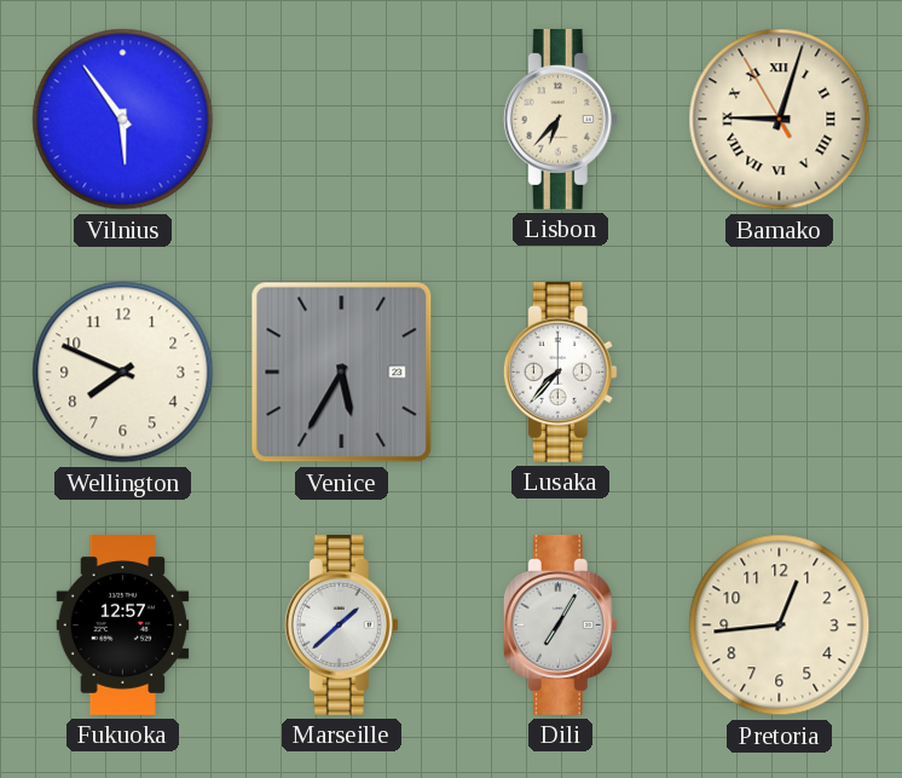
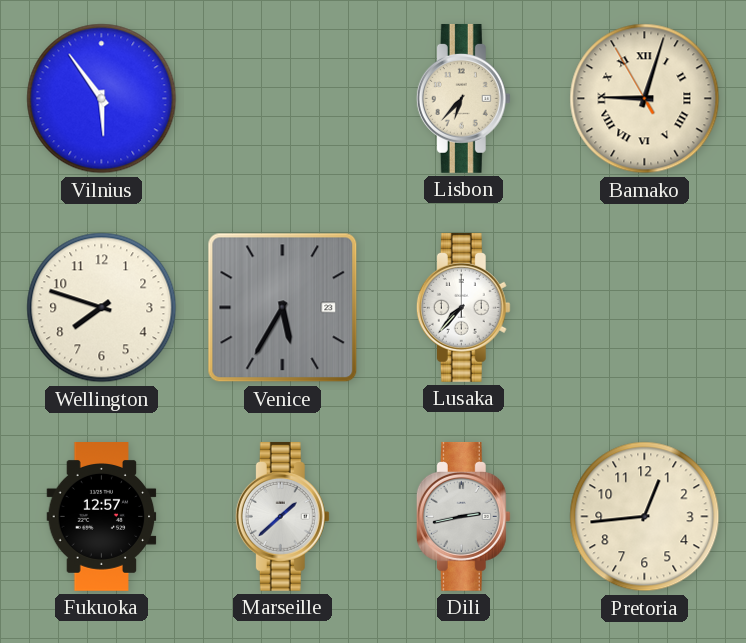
Wellington: 7:49 -> 7:48 (102, 308)
Dili: 7:05 -> 2:43 (463, 516)
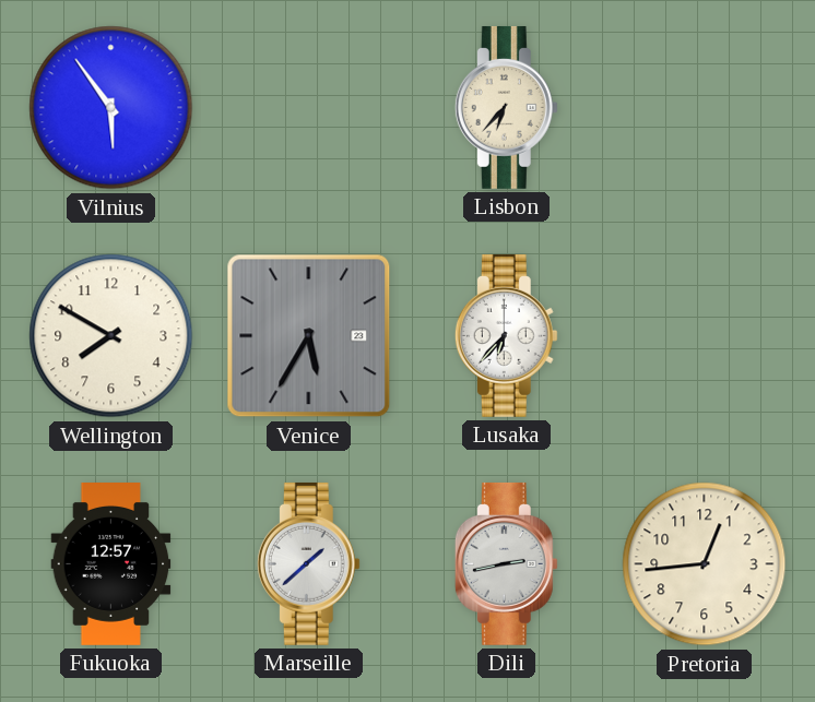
Bamako: 9:02 -> none (645, 99)
Wellington: 7:48 -> 7:50 (111, 336)
Lusaka: 7:37 -> 6:37 (506, 335)
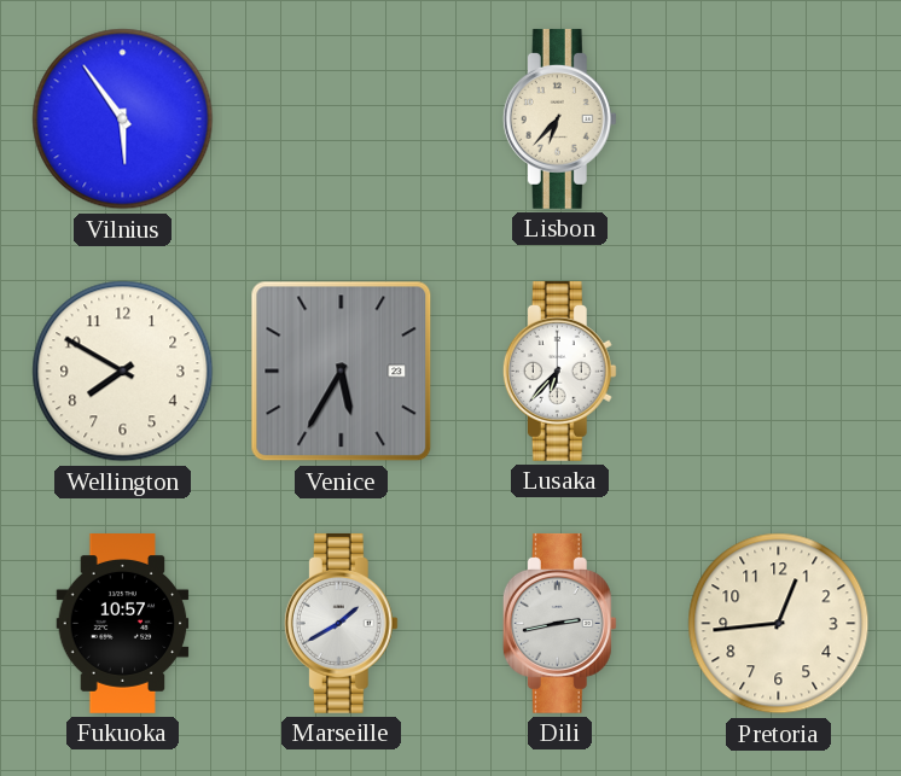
Fukuoka: 12:57 -> 10:57 (123, 624)
Marseille: 1:38 -> 1:40 (341, 623)
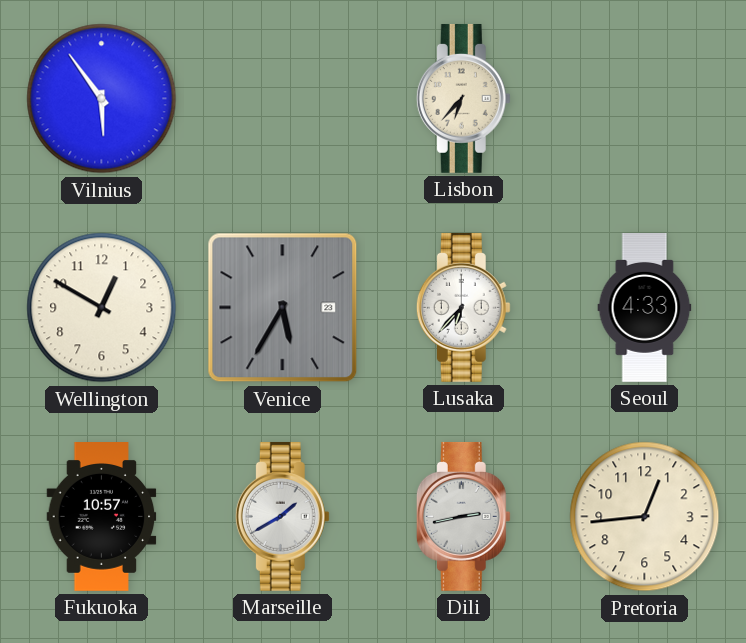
Wellington: 7:50 -> 12:50 (102, 308)
Seoul: none -> 4:33 (645, 308)
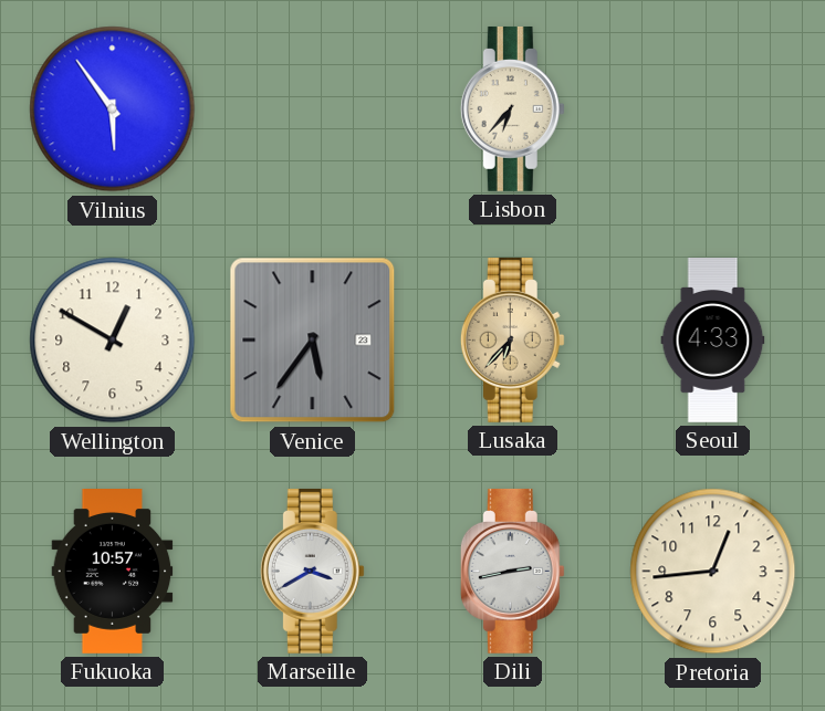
Venice: 5:35 -> 5:36 (313, 341)
Lusaka dial: white -> champagne (512, 339)
Marseille: 1:40 -> 3:40 (312, 571)
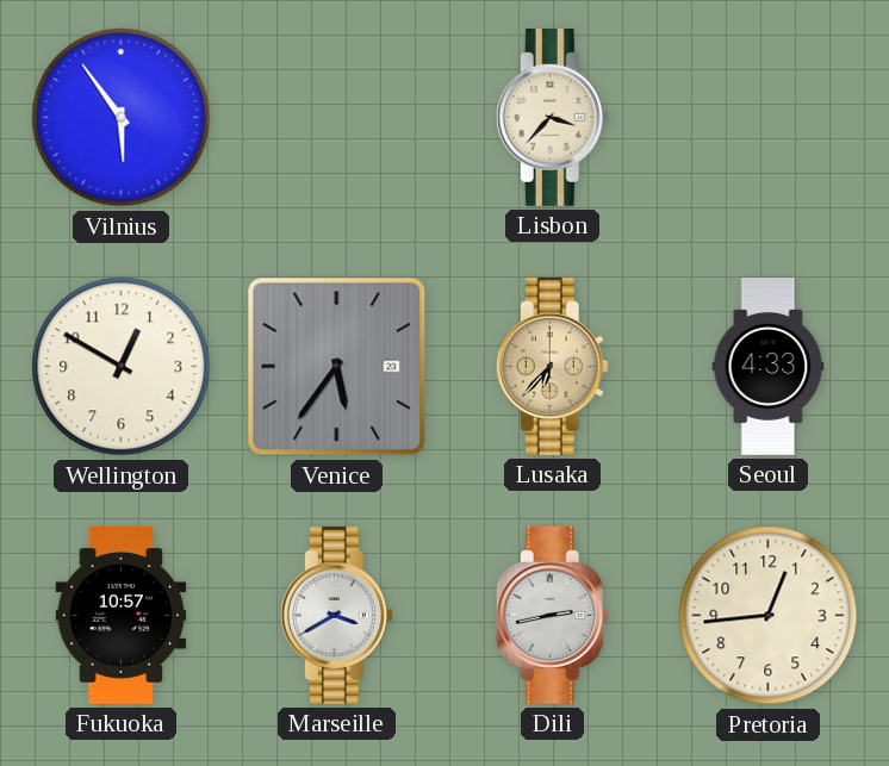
Lisbon: 6:37 -> 3:37 (552, 117)
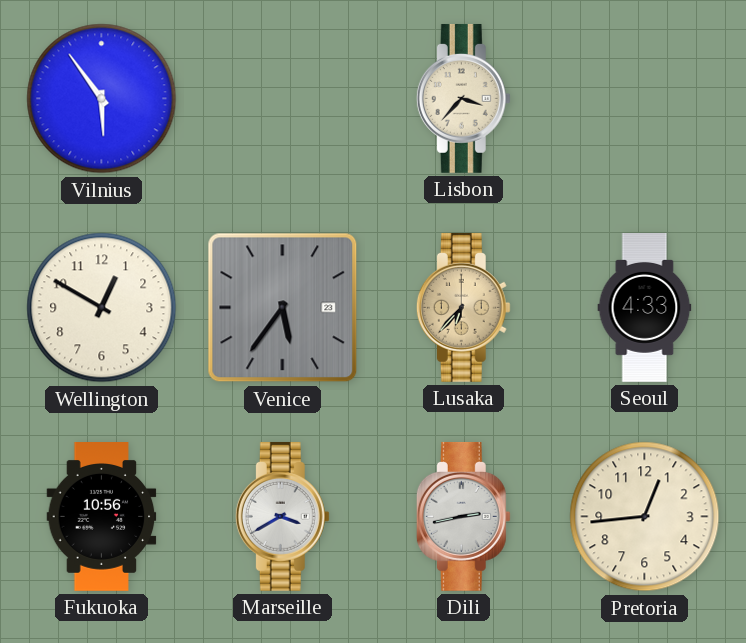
Fukuoka: 10:57 -> 10:56 (102, 517)
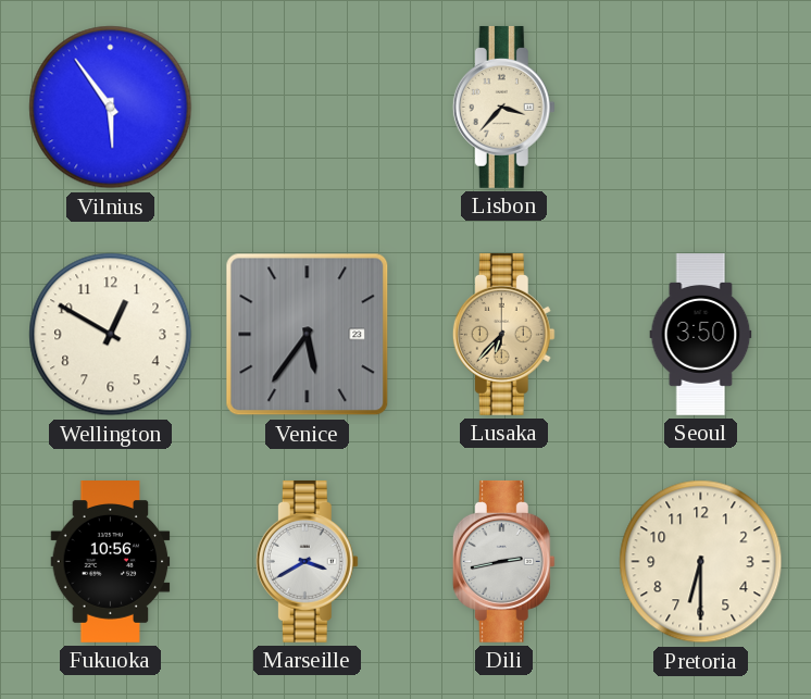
Seoul: 4:33 -> 3:50 (701, 335)
Pretoria: 12:44 -> 6:30 (701, 562)
